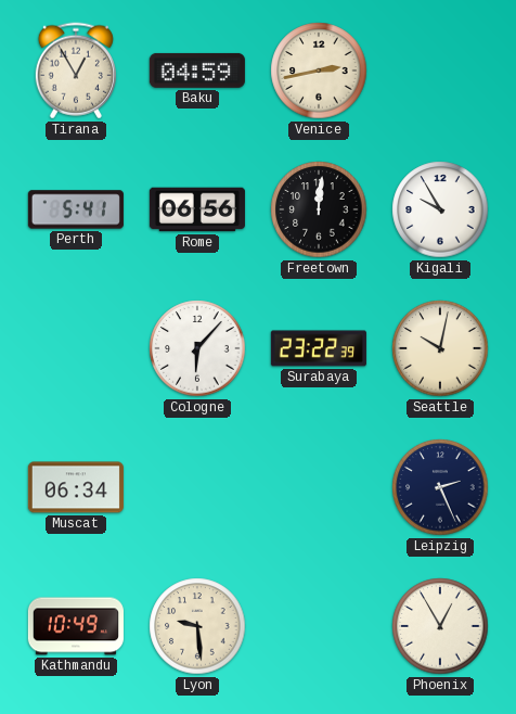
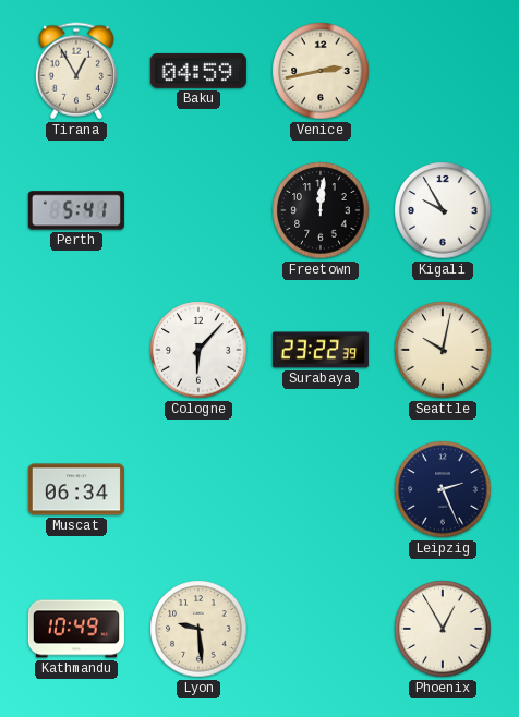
Rome: 06:56 -> none (197, 209)
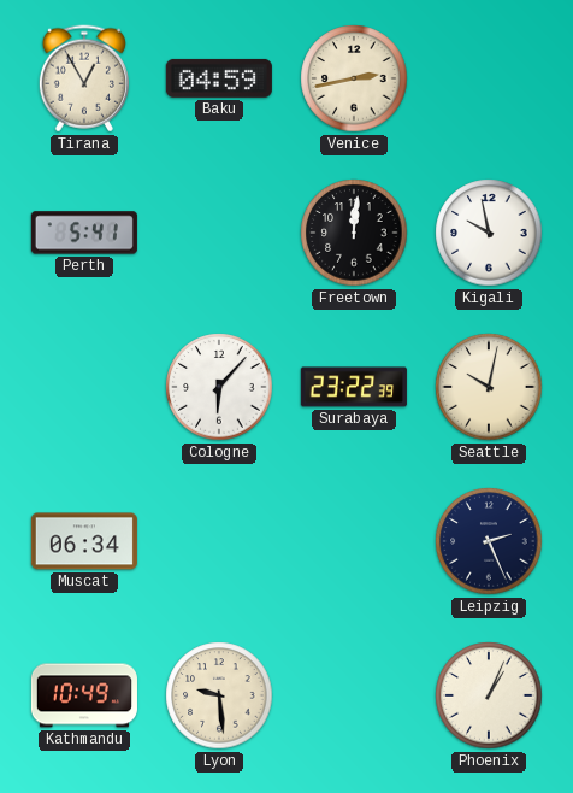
Kigali: 9:55 -> 9:58 (489, 233)
Phoenix: 12:55 -> 1:04 (489, 695)
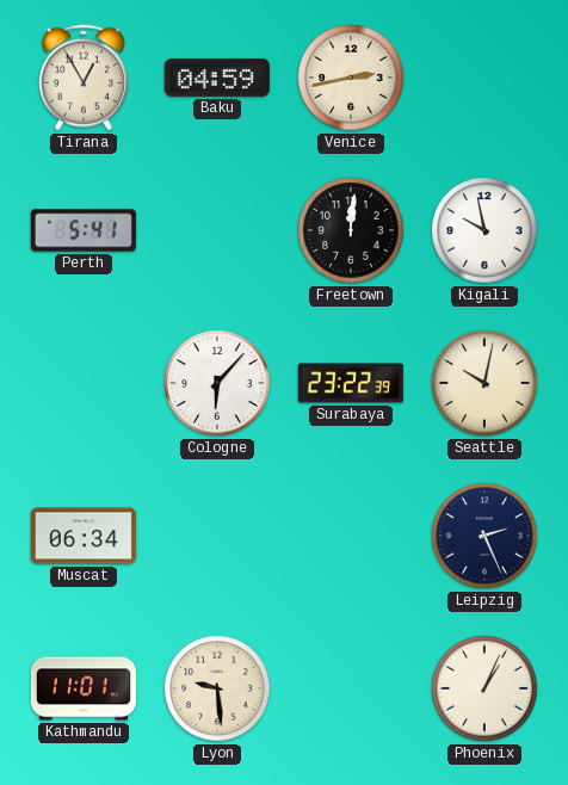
Kathmandu: 10:49 -> 11:01 (84, 688)
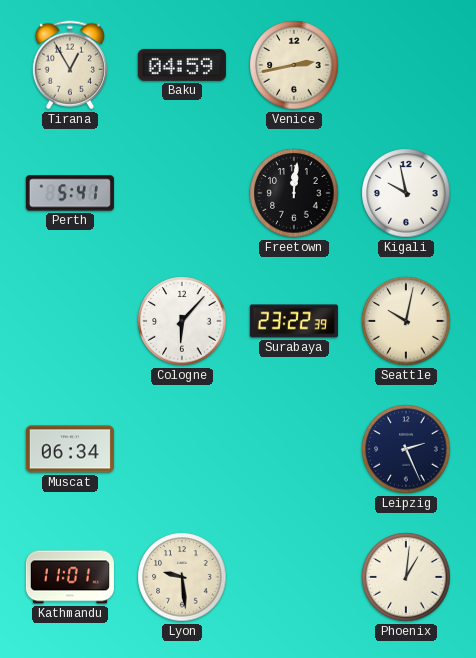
Phoenix: 1:04 -> 1:01 (406, 577)
